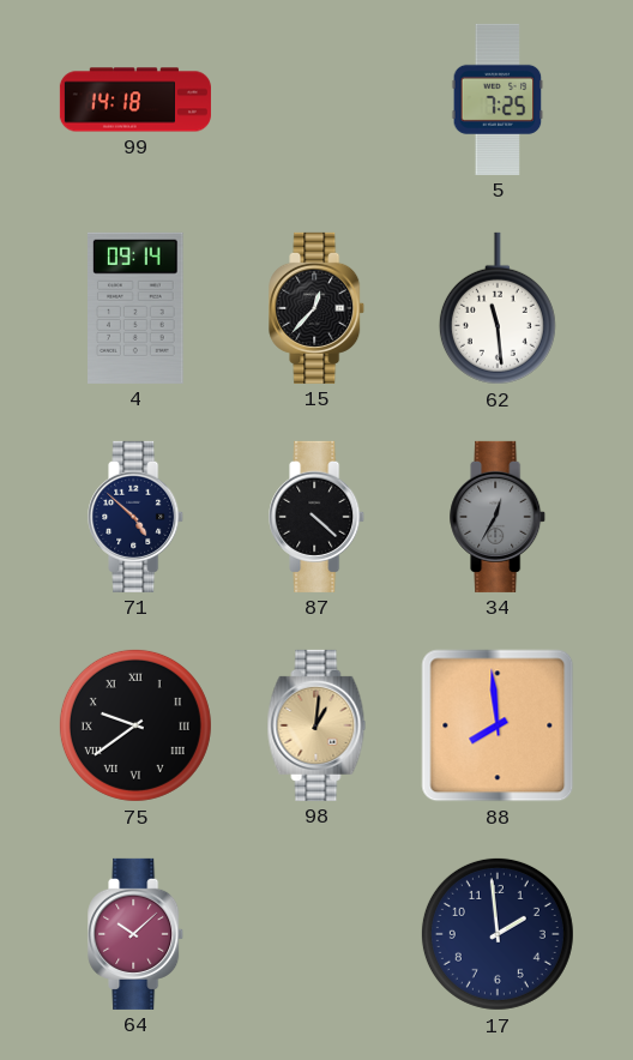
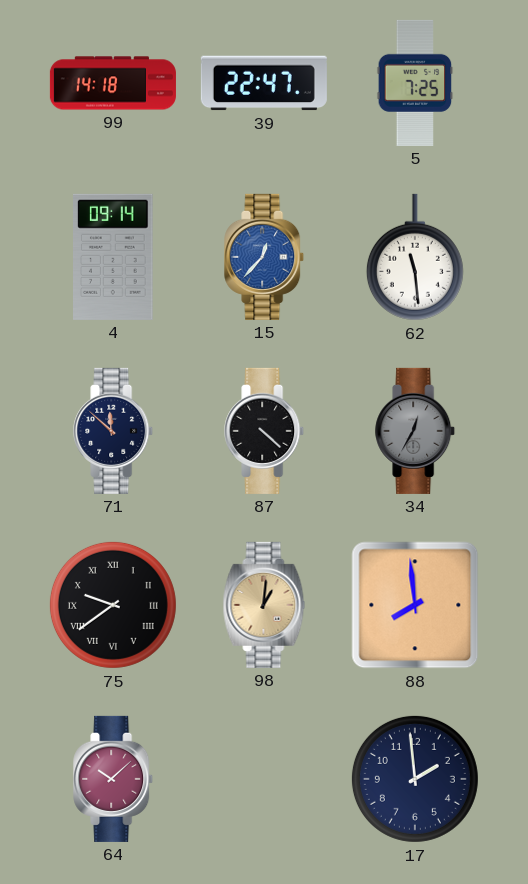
39: none -> 22:47 (264, 83)
15 dial: black -> blue (265, 257)
71: 4:52 -> 11:52 (114, 431)
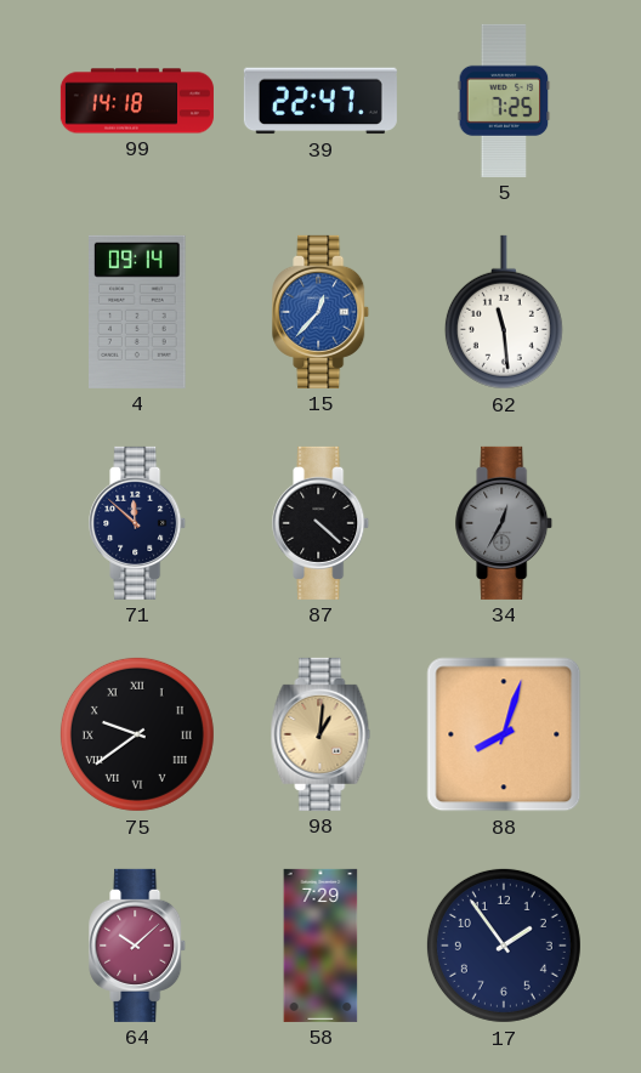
88: 7:59 -> 8:03 (504, 734)
58: none -> 7:29 (320, 946)
17: 1:59 -> 1:54 (504, 946)
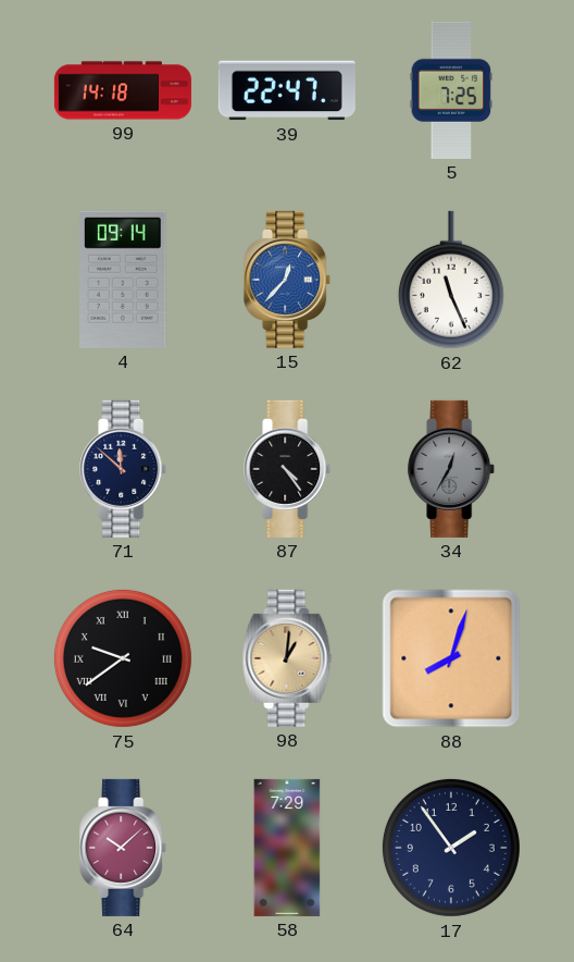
62: 11:29 -> 11:26 (451, 280)
87: 4:22 -> 4:24 (288, 469)
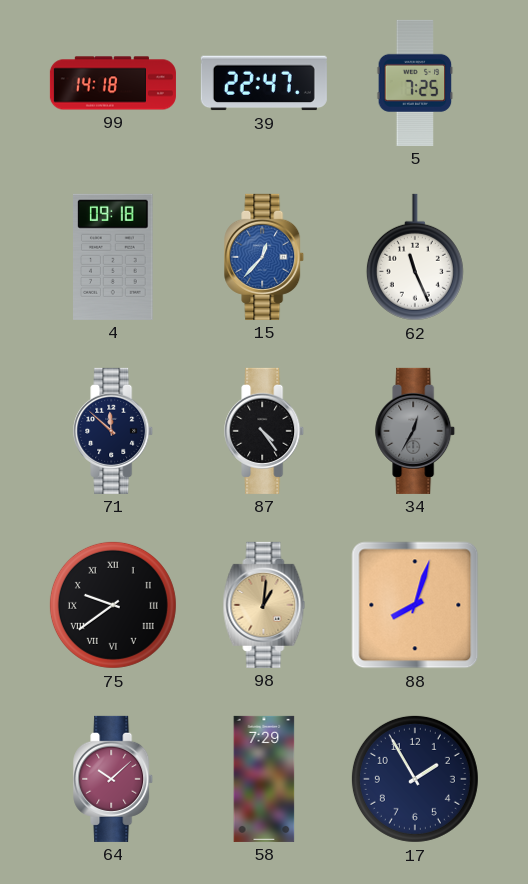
4: 09:14 -> 09:18 (114, 257)
17: 1:54 -> 1:55 (415, 779)
